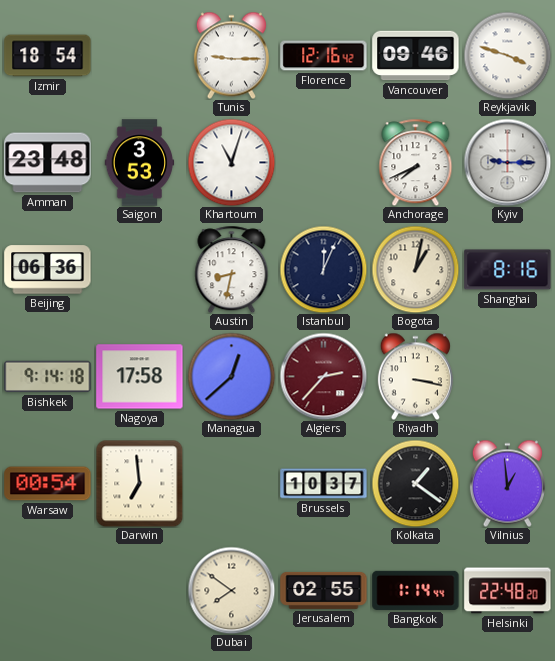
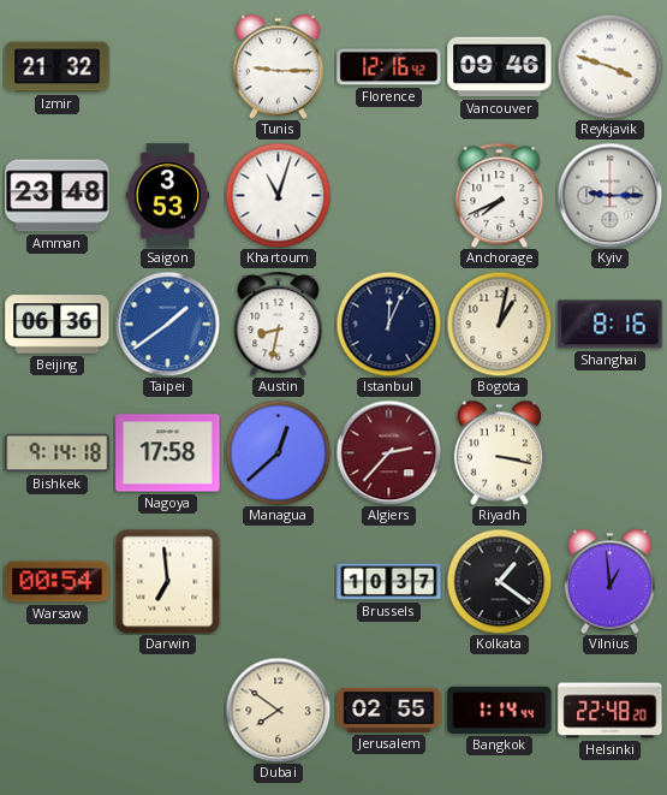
Izmir: 18:54 -> 21:32 (58, 67)
Taipei: none -> 1:39 (167, 324)
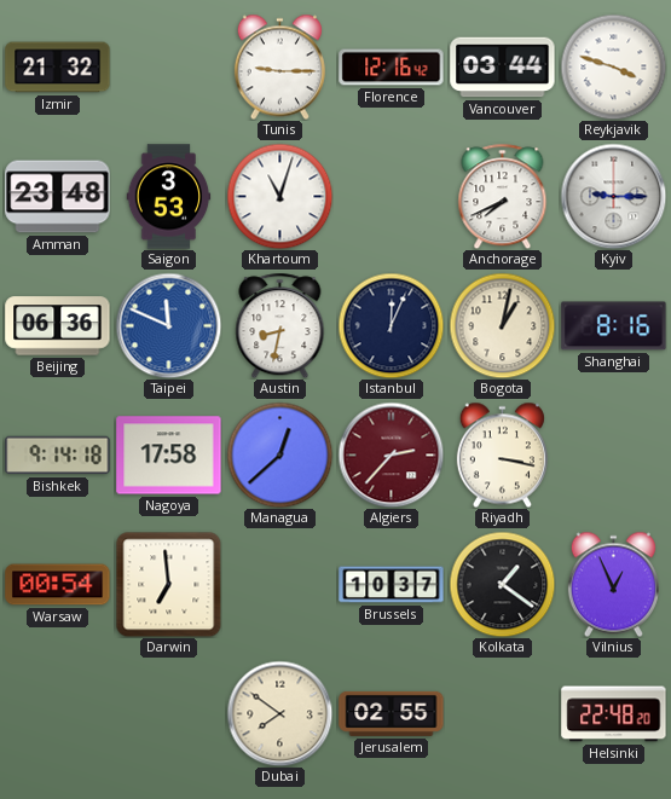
Vancouver: 09:46 -> 03:44 (503, 68)
Taipei: 1:39 -> 11:49 (168, 325)
Vilnius: 12:59 -> 12:56 (613, 584)
Bangkok: 1:14 -> none (500, 710)
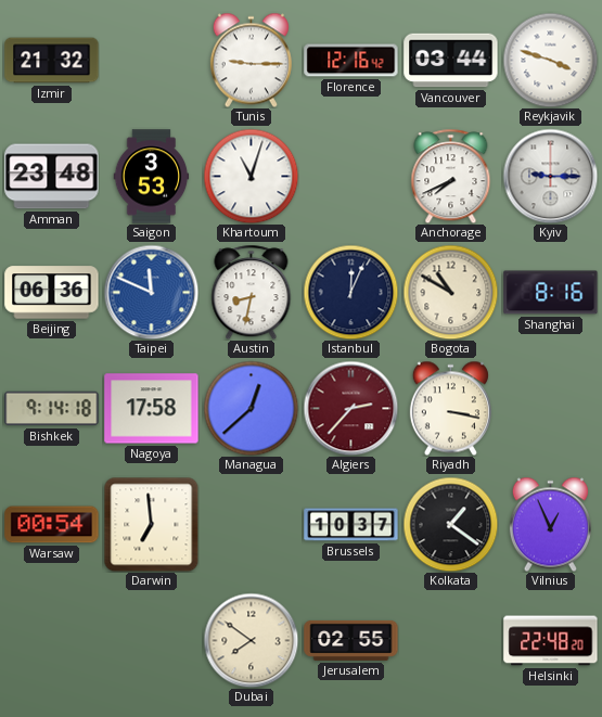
Bogota: 1:02 -> 10:50 (450, 292)
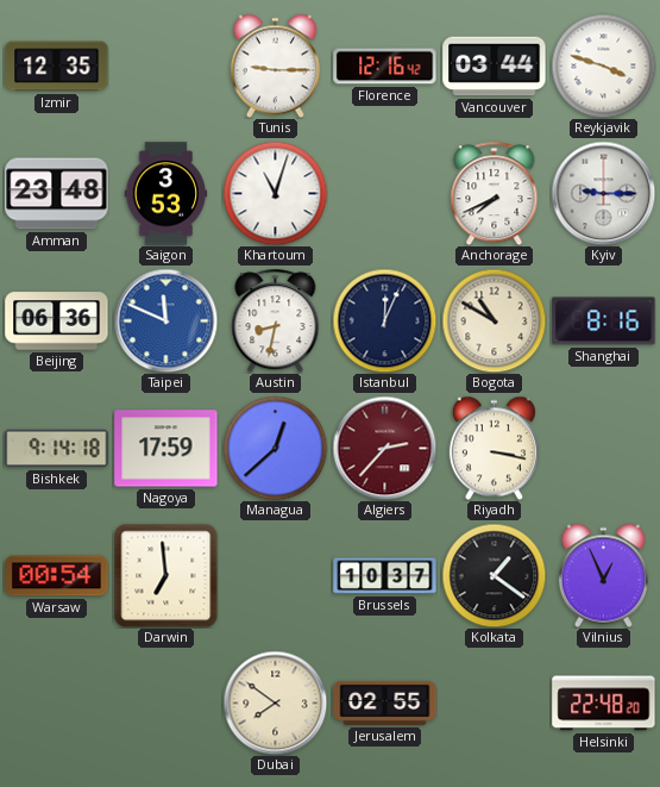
Izmir: 21:32 -> 12:35 (57, 67)
Nagoya: 17:58 -> 17:59 (166, 449)
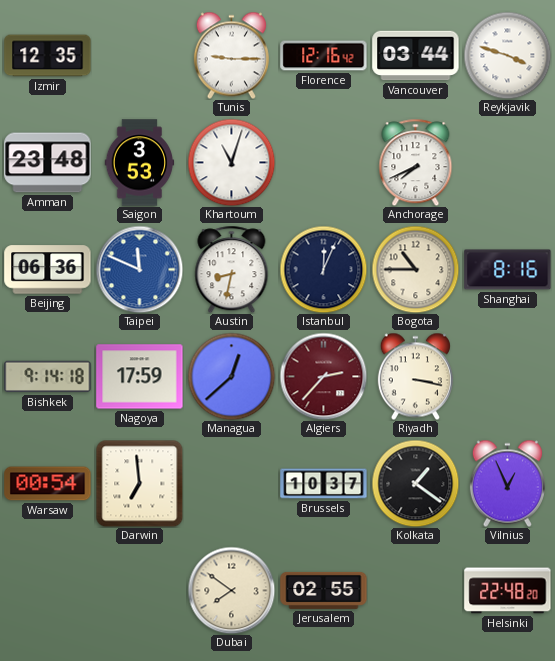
Kyiv: 9:15 -> none (603, 193)
Bogota: 10:50 -> 10:45 (415, 269)
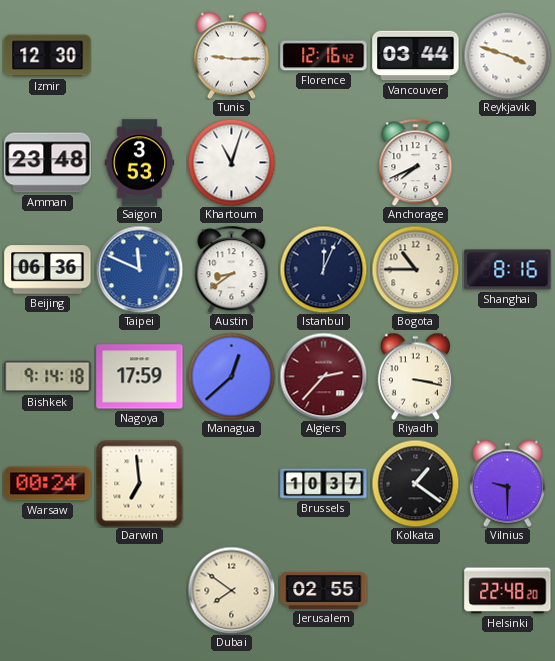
Izmir: 12:35 -> 12:30 (48, 56)
Austin: 8:32 -> 8:39 (232, 269)
Warsaw: 00:54 -> 00:24 (48, 484)
Vilnius: 12:56 -> 9:30 (507, 483)
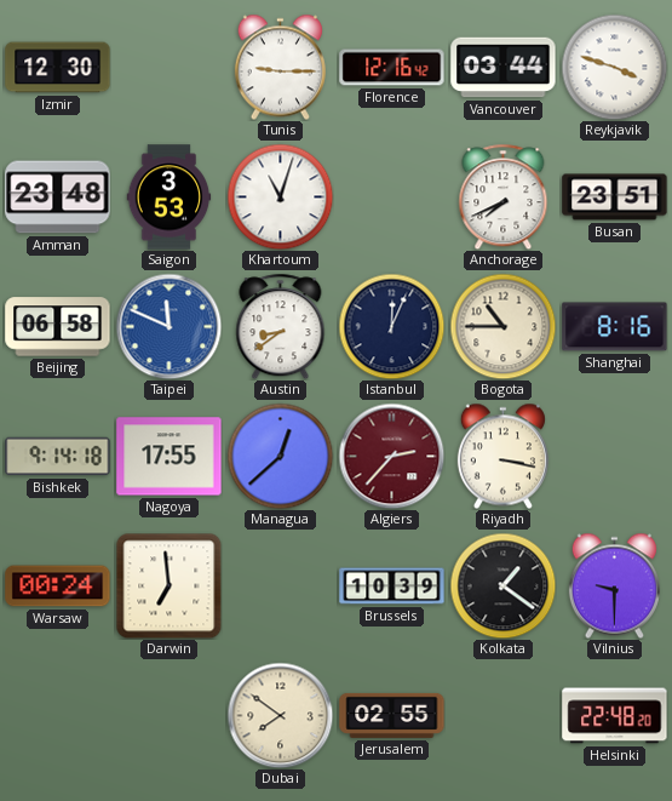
Busan: none -> 23:51 (615, 198)
Beijing: 06:36 -> 06:58 (58, 327)
Nagoya: 17:59 -> 17:55 (170, 457)
Brussels: 10:37 -> 10:39 (392, 587)
